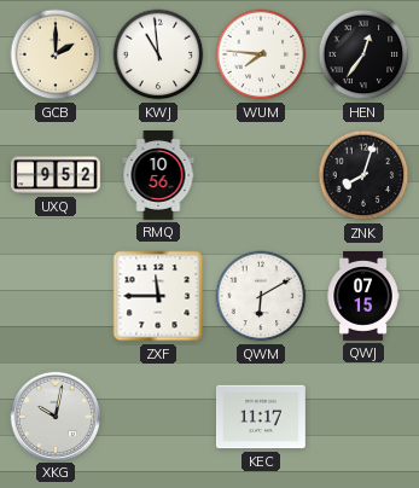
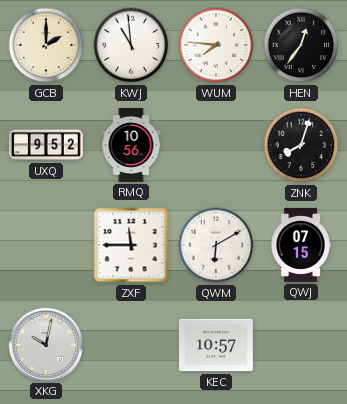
KEC: 11:17 -> 10:57 (216, 345)
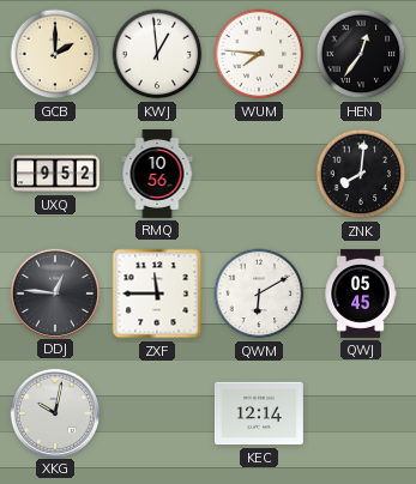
KWJ: 10:59 -> 12:59 (157, 54)
ZNK: 8:03 -> 8:01 (361, 174)
DDJ: none -> 12:46 (54, 292)
QWJ: 07:15 -> 05:45 (361, 294)
KEC: 10:57 -> 12:14 (259, 413)
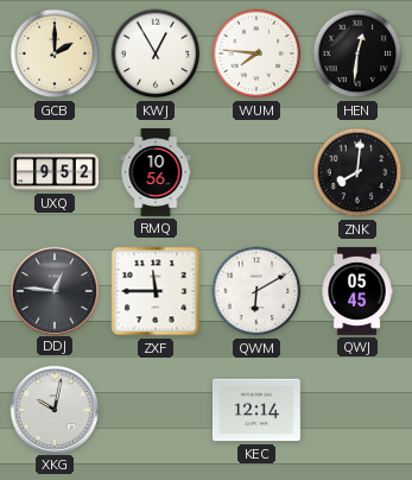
KWJ: 12:59 -> 12:55 (156, 53)
HEN: 12:36 -> 12:31 (357, 53)
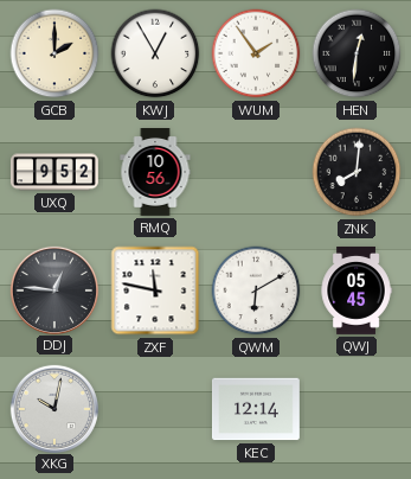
WUM: 7:46 -> 1:54 (256, 53)
ZXF: 11:45 -> 11:47 (155, 290)
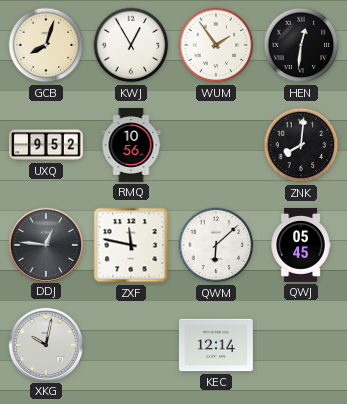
GCB: 2:00 -> 8:03 (46, 45)
QWM: 6:10 -> 6:08 (216, 245)
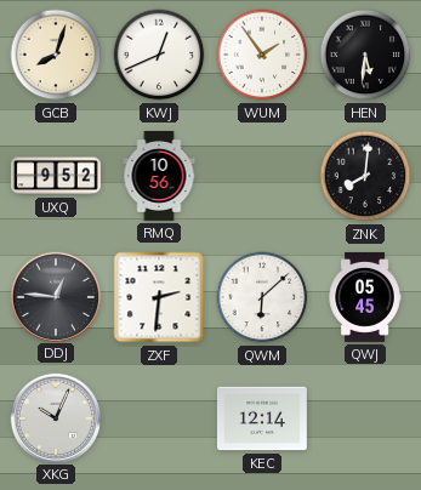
KWJ: 12:55 -> 12:41 (159, 55)
HEN: 12:31 -> 5:31 (365, 55)
ZXF: 11:47 -> 2:31 (159, 297)
XKG: 10:02 -> 10:04 (55, 417)
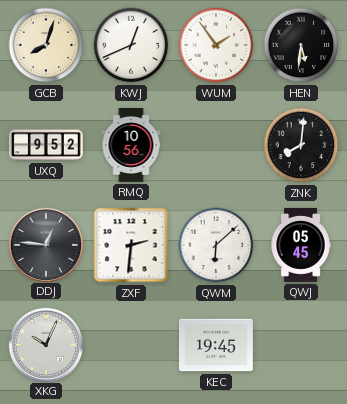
KEC: 12:14 -> 19:45 (216, 345)
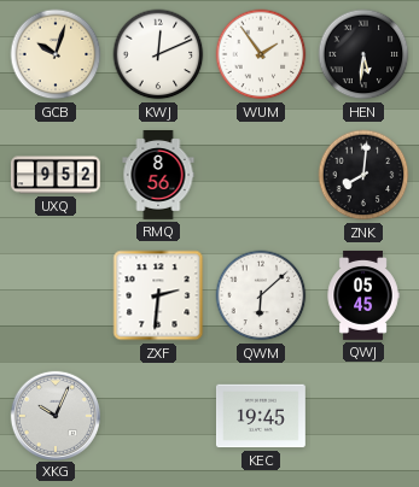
GCB: 8:03 -> 10:03 (56, 54)
KWJ: 12:41 -> 12:11 (158, 54)
RMQ: 10:56 -> 8:56 (158, 176)
DDJ: 12:46 -> none (45, 244)
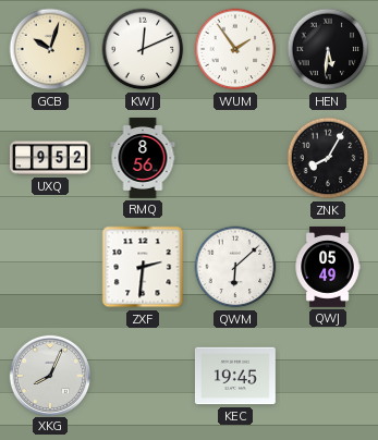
ZNK: 8:01 -> 8:05 (328, 158)
QWJ: 05:45 -> 05:49 (328, 267)
XKG: 10:04 -> 8:04 (49, 375)
